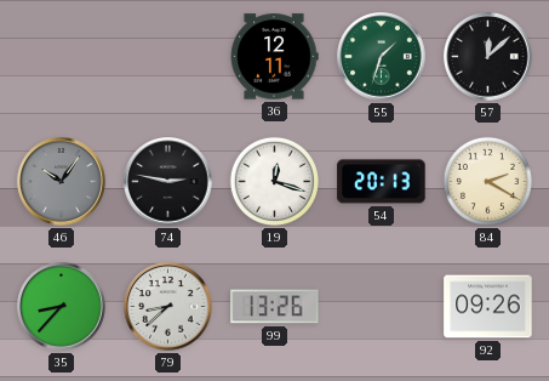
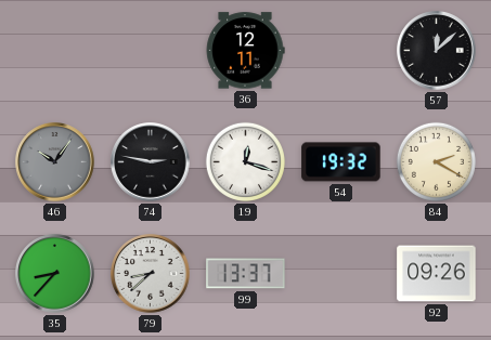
55: 1:33 -> none (382, 57)
54: 20:13 -> 19:32 (341, 162)
99: 13:26 -> 13:37 (246, 274)
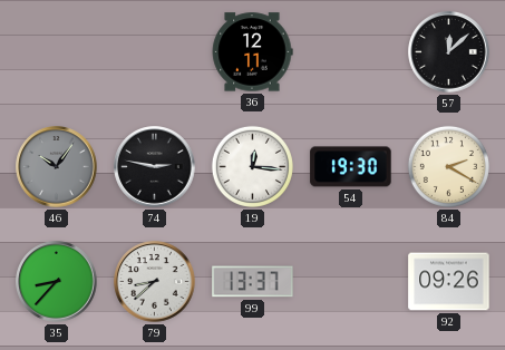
19: 12:18 -> 12:16 (252, 166)
54: 19:32 -> 19:30 (351, 167)
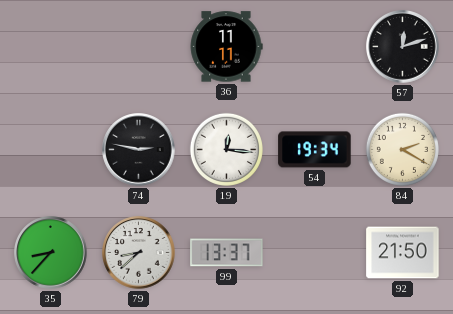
36: 12:11 -> 11:11 (226, 47)
57: 12:08 -> 12:12 (403, 47)
46: 10:06 -> none (57, 167)
54: 19:30 -> 19:34 (315, 150)
92: 09:26 -> 21:50 (403, 253)
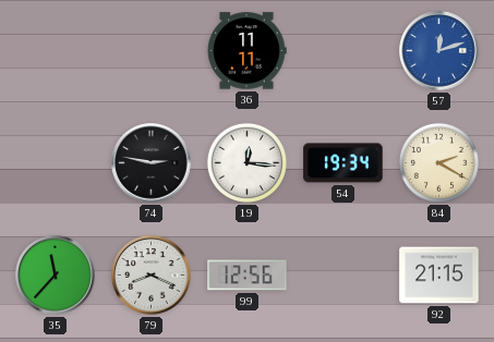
57 dial: black -> blue (439, 51)
35: 8:37 -> 11:37 (56, 276)
79: 8:38 -> 8:19 (152, 276)
99: 13:37 -> 12:56 (248, 276)
92: 21:50 -> 21:15 (439, 276)
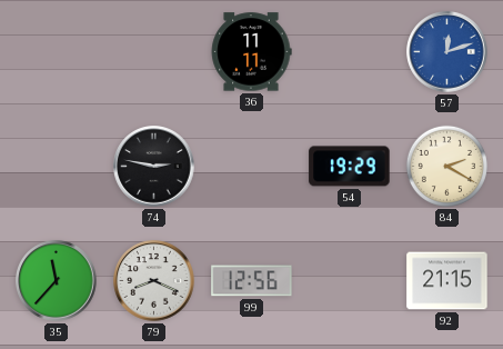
19: 12:16 -> none (246, 162)
54: 19:34 -> 19:29 (350, 167)
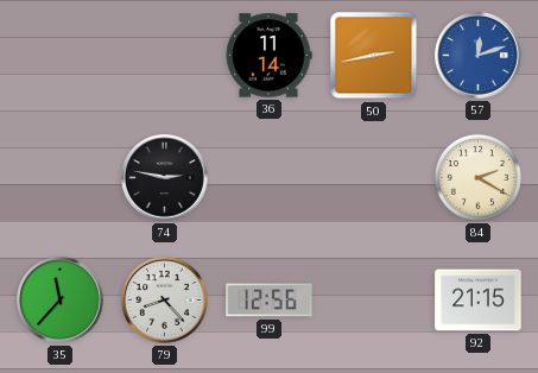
36: 11:11 -> 11:14 (268, 56)
50: none -> 2:43 (374, 56)
54: 19:29 -> none (350, 167)
79: 8:19 -> 8:23 (165, 301)
